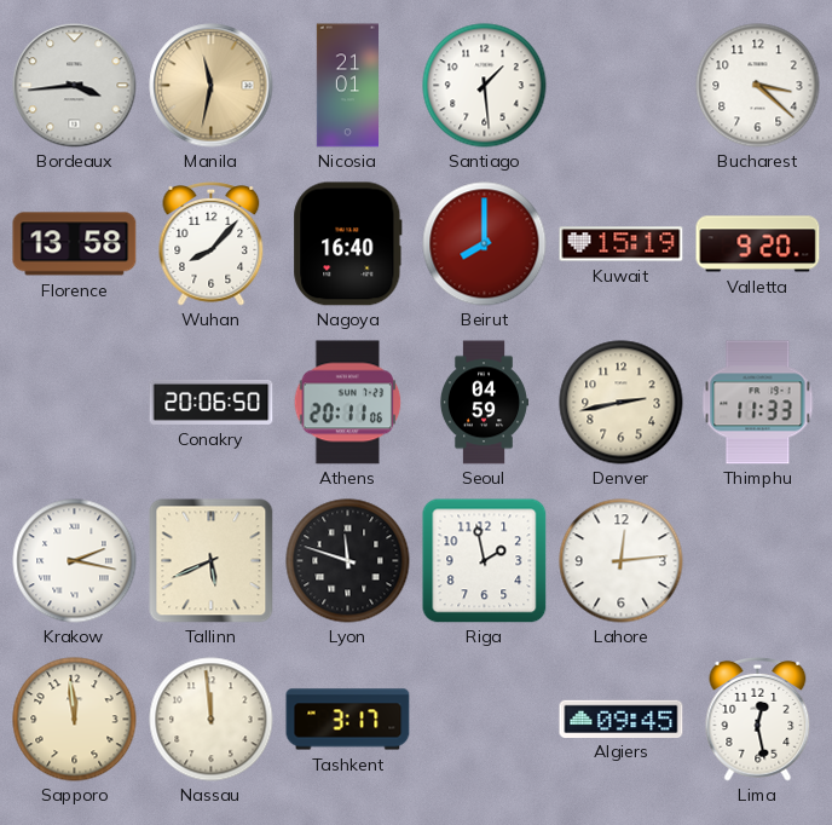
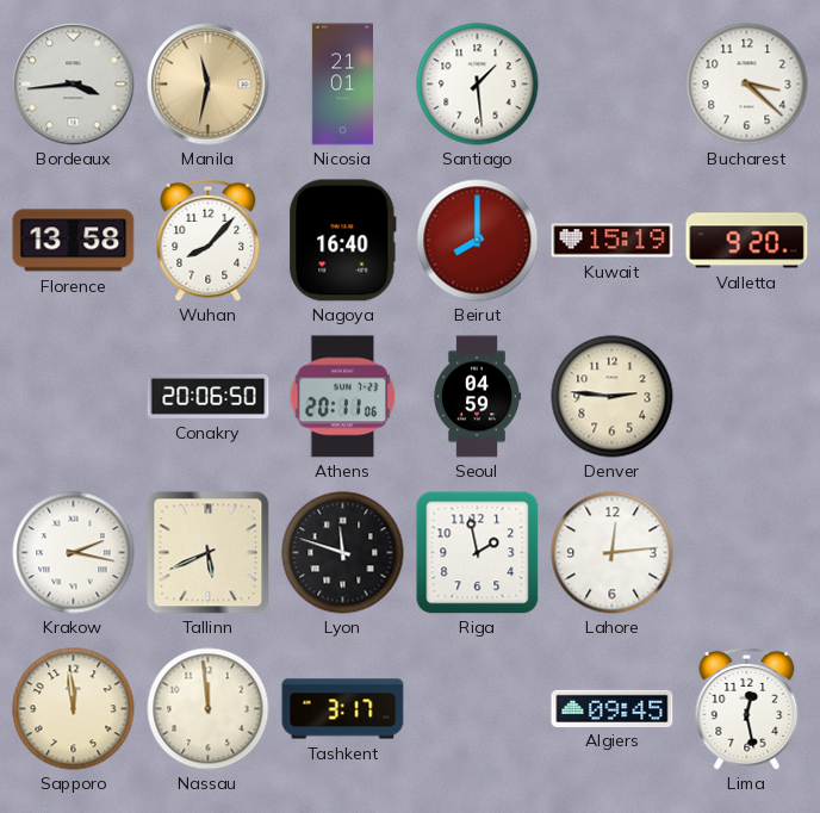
Denver: 2:43 -> 2:46 (613, 397)
Thimphu: 11:33 -> none (758, 403)
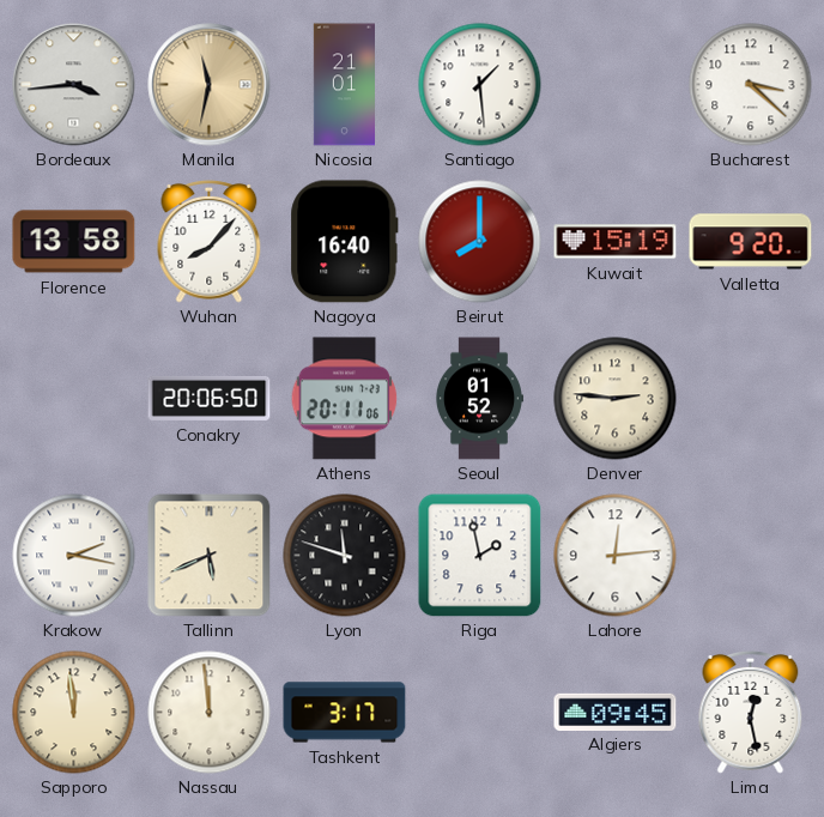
Seoul: 04:59 -> 01:52 (478, 399)
